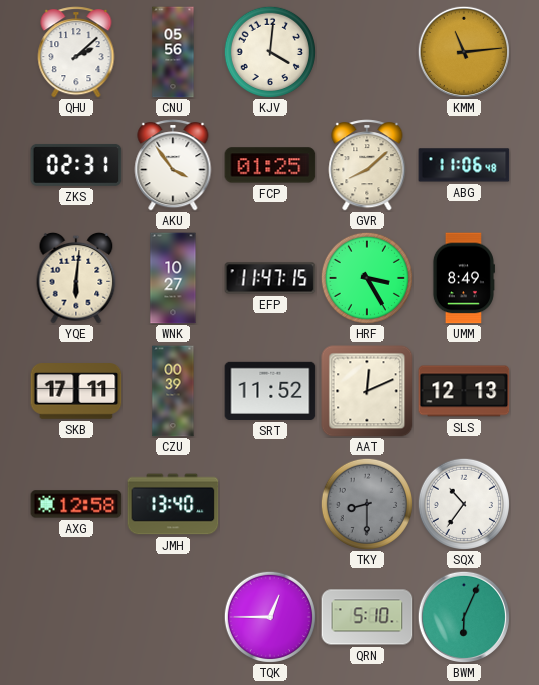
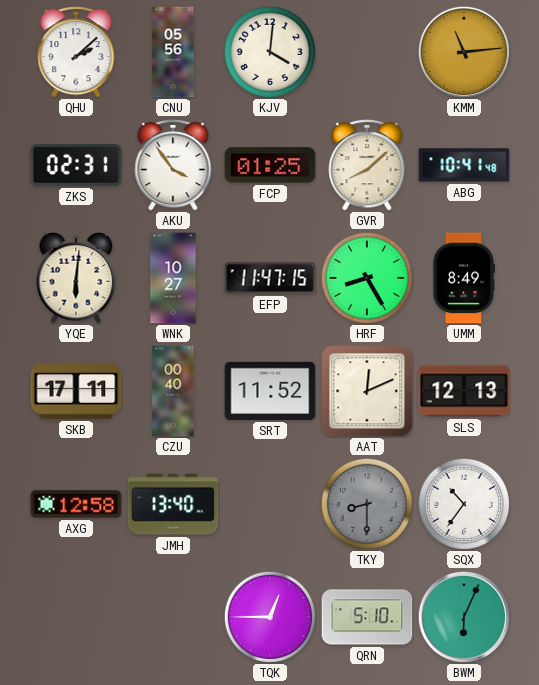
ABG: 11:06 -> 10:41 (464, 165)
HRF: 3:25 -> 8:25 (367, 278)
CZU: 00:39 -> 00:40 (173, 391)
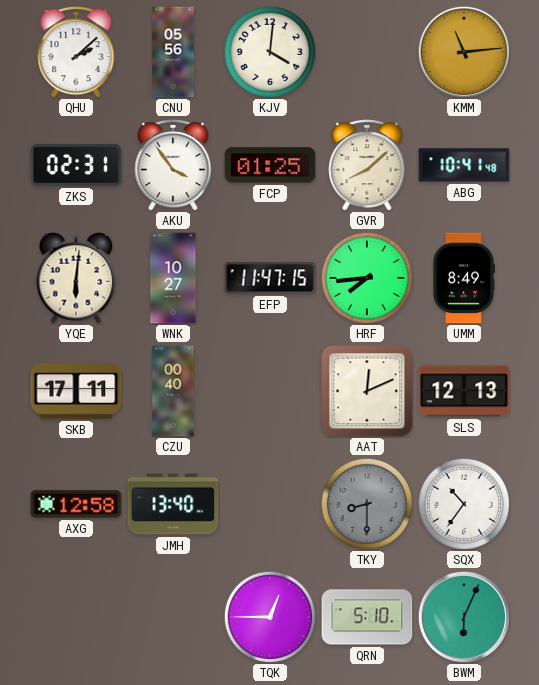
HRF: 8:25 -> 7:44 (367, 278)
SRT: 11:52 -> none (270, 391)
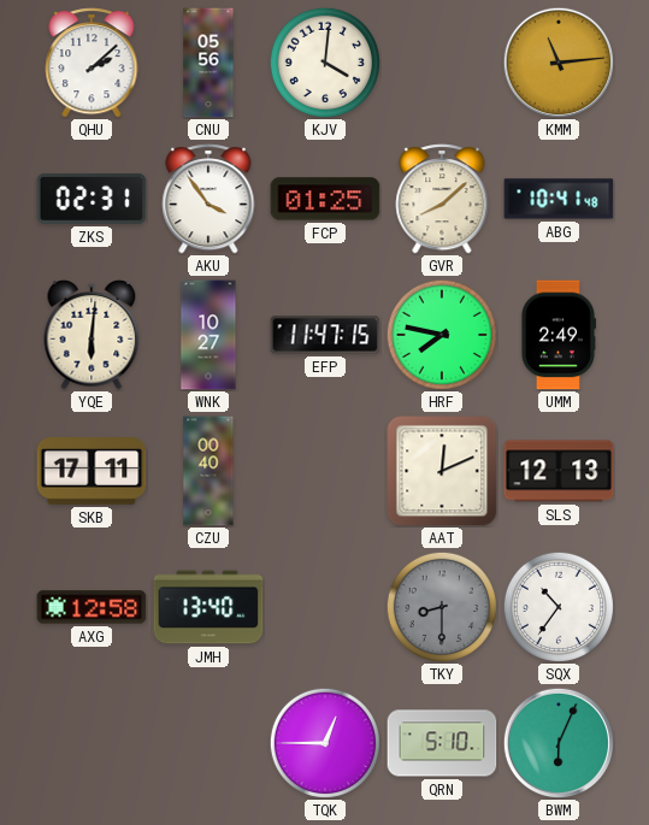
HRF: 7:44 -> 7:47 (442, 335)
UMM: 8:49 -> 2:49 (557, 335)
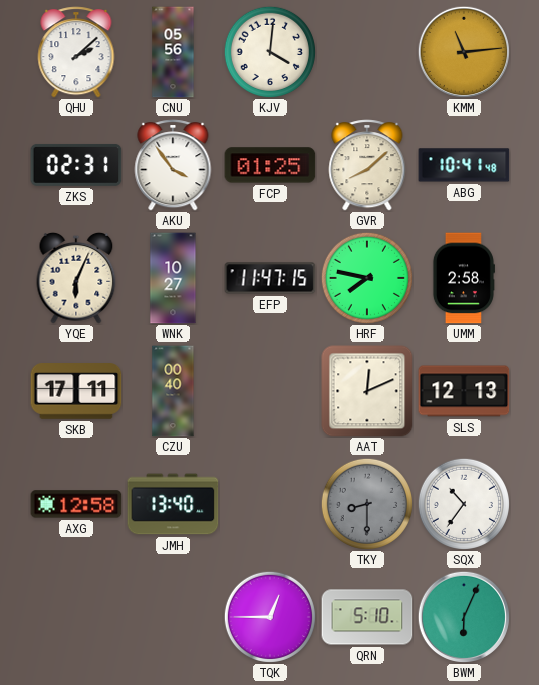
YQE: 6:01 -> 6:04 (76, 278)
UMM: 2:49 -> 2:58 (463, 278)
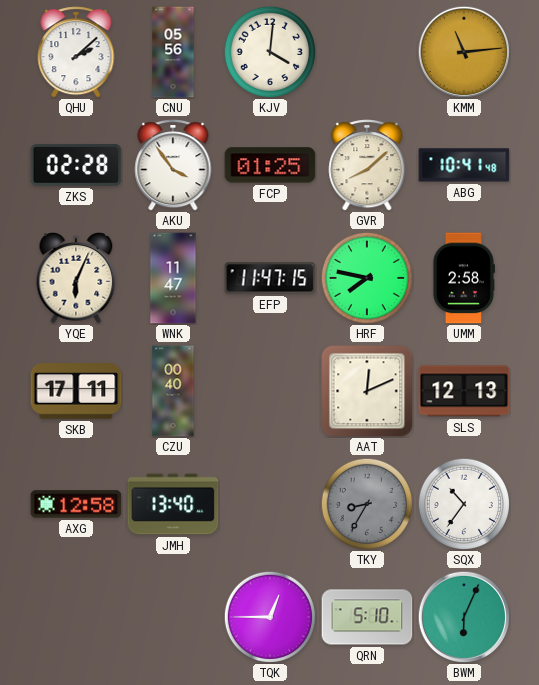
ZKS: 02:31 -> 02:28 (76, 165)
WNK: 10:27 -> 11:47 (173, 278)
TKY: 8:30 -> 8:35 (367, 504)
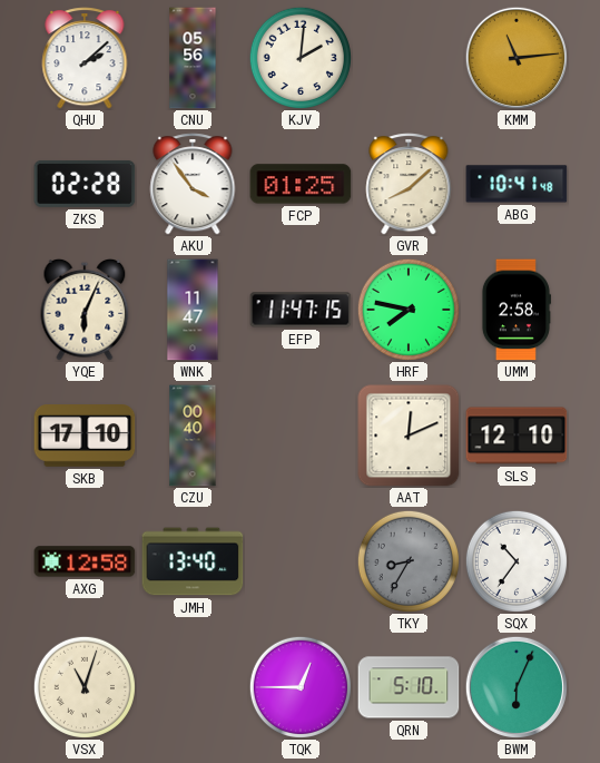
KJV: 4:01 -> 2:01 (301, 58)
SKB: 17:11 -> 17:10 (85, 436)
SLS: 12:13 -> 12:10 (517, 436)
VSX: none -> 11:03 (85, 687)
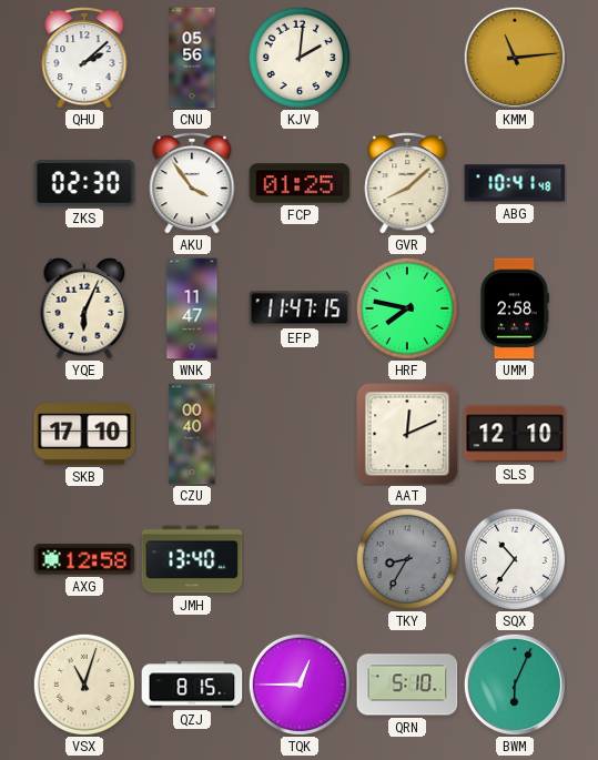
ZKS: 02:28 -> 02:30 (84, 183)
QZJ: none -> 8:15 (192, 685)
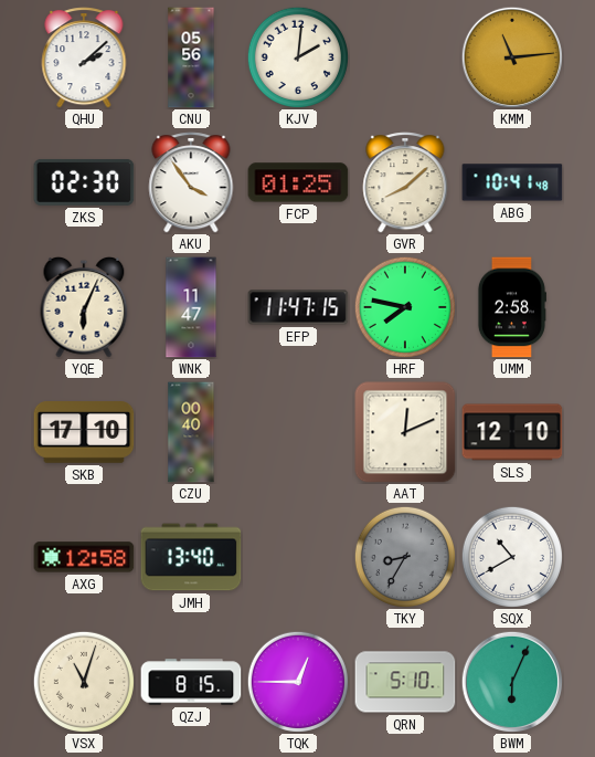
SQX: 10:36 -> 10:40 (512, 557)
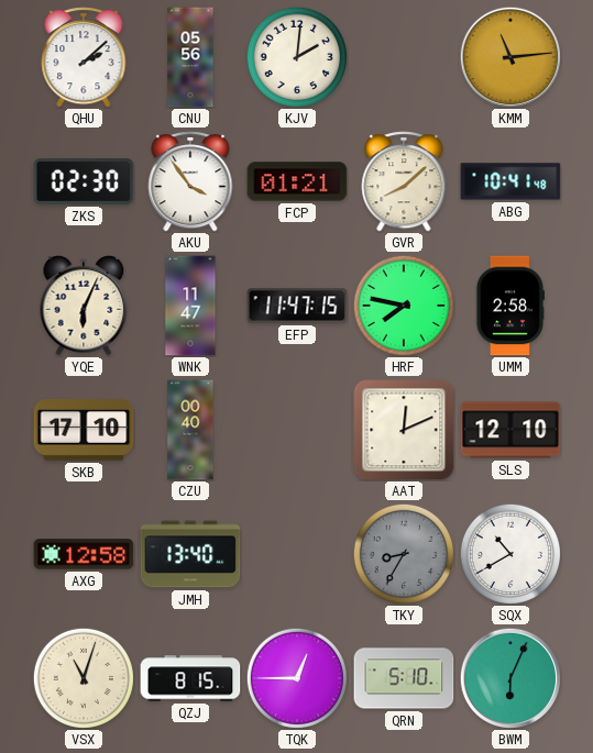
FCP: 01:25 -> 01:21 (297, 181)
